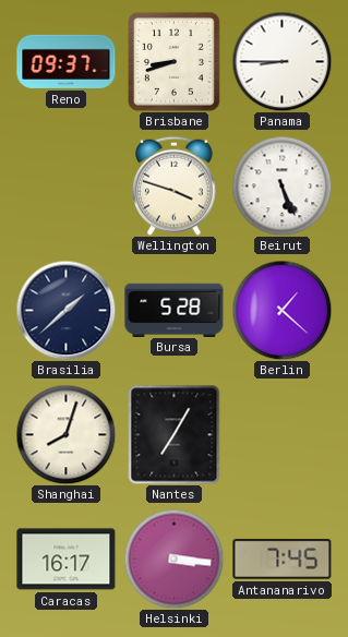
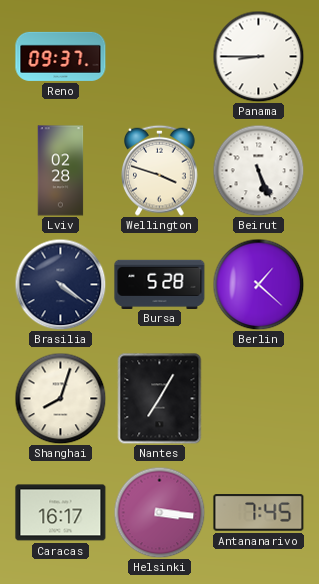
Brisbane: 8:42 -> none (173, 61)
Lviv: none -> 02:28 (61, 171)
Brasilia: 1:38 -> 4:21 (60, 284)
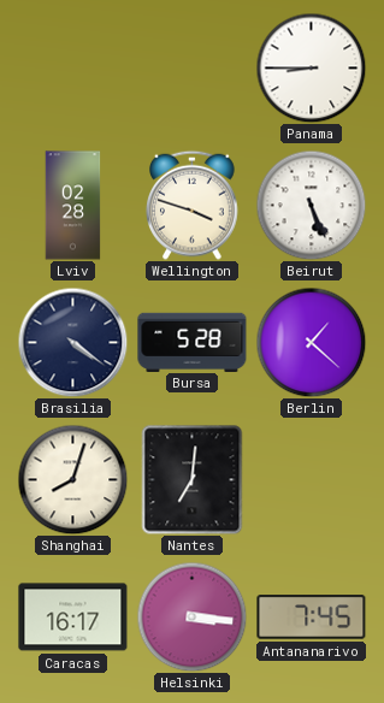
Reno: 09:37 -> none (61, 56)
Nantes: 7:05 -> 7:01 (193, 480)
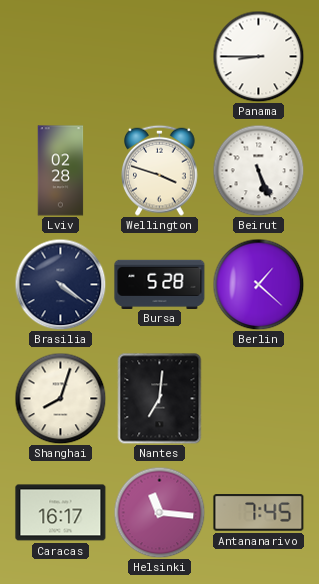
Helsinki: 3:16 -> 11:16 (159, 512)
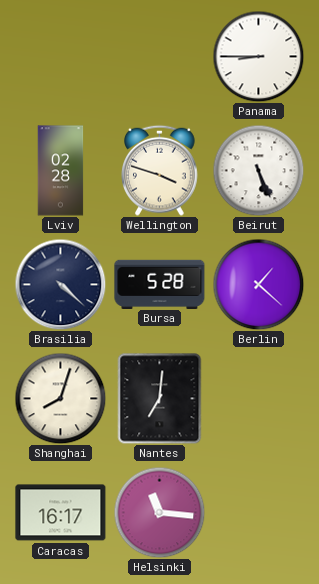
Brasilia: 4:21 -> 4:22 (60, 284)
Antananarivo: 7:45 -> none (259, 513)
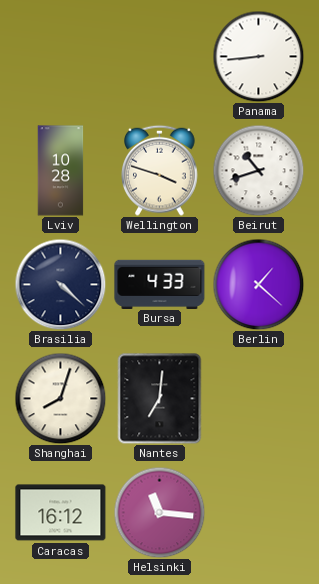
Panama: 8:45 -> 8:44 (258, 56)
Lviv: 02:28 -> 10:28 (61, 171)
Beirut: 5:26 -> 10:42 (258, 170)
Bursa: 5:28 -> 4:33 (160, 284)
Caracas: 16:17 -> 16:12 (61, 513)
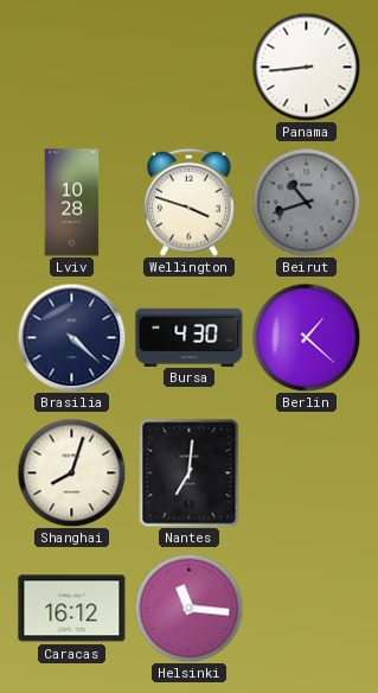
Beirut dial: white -> grey (306, 202)
Bursa: 4:33 -> 4:30 (190, 337)
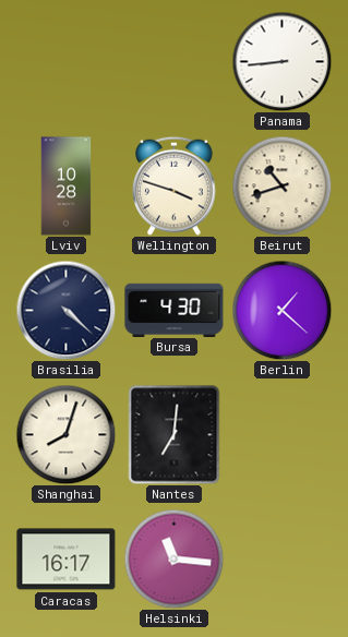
Beirut dial: grey -> cream (281, 185)
Caracas: 16:12 -> 16:17 (67, 560)
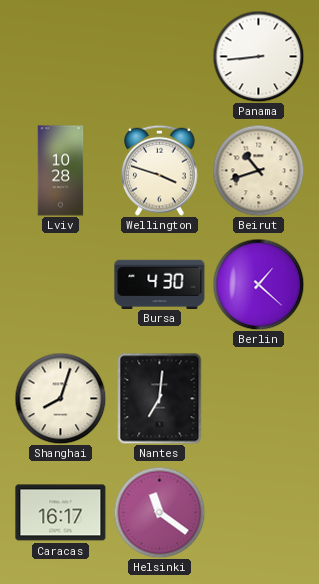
Brasilia: 4:22 -> none (65, 310)
Helsinki: 11:16 -> 11:21 (159, 512)
